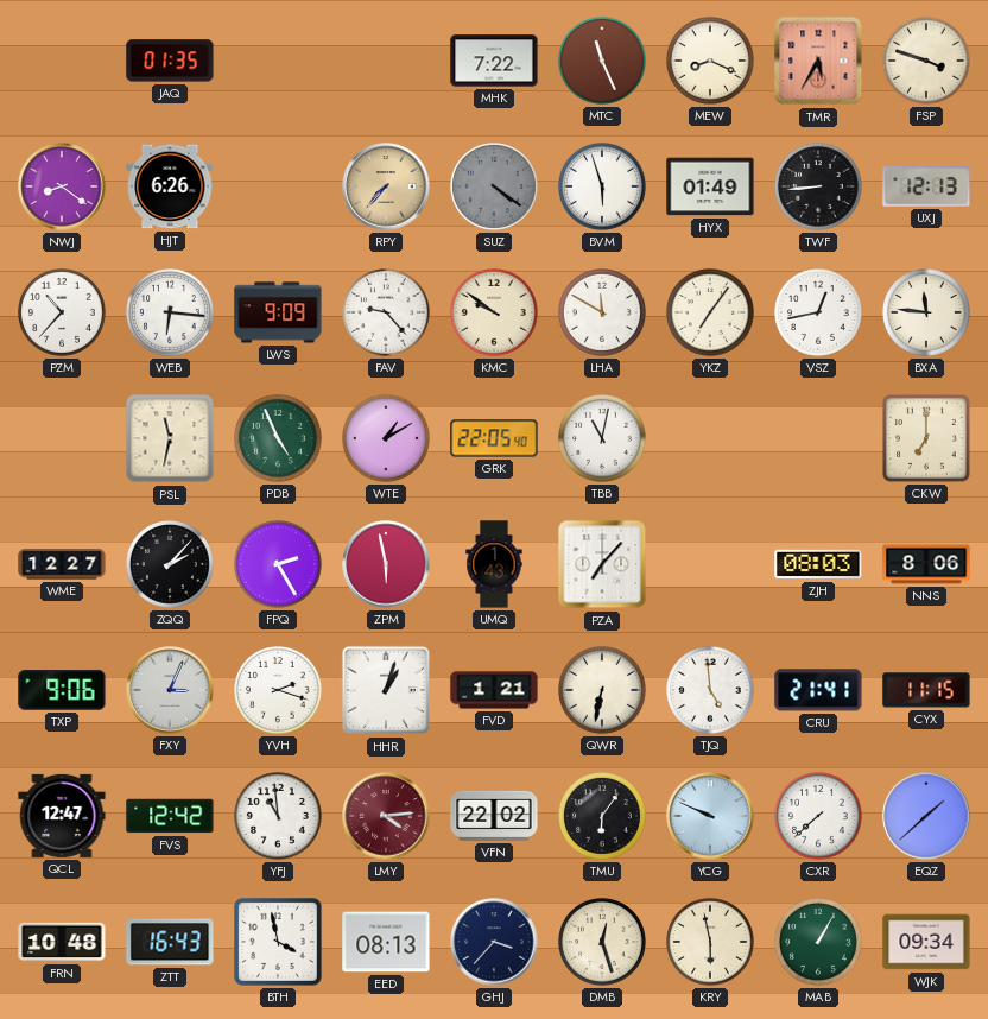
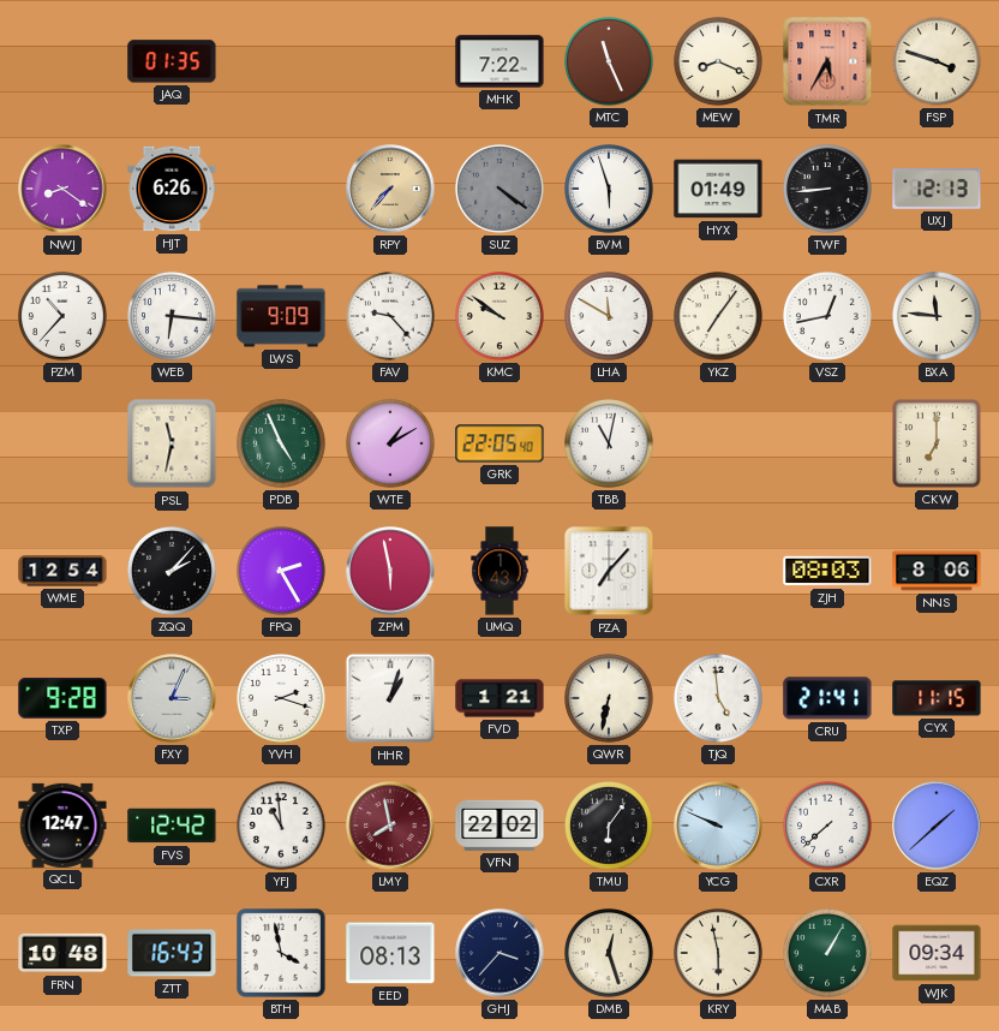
WME: 12:27 -> 12:54 (62, 571)
TXP: 9:06 -> 9:28 (62, 698)
LMY: 4:14 -> 7:58 (390, 826)
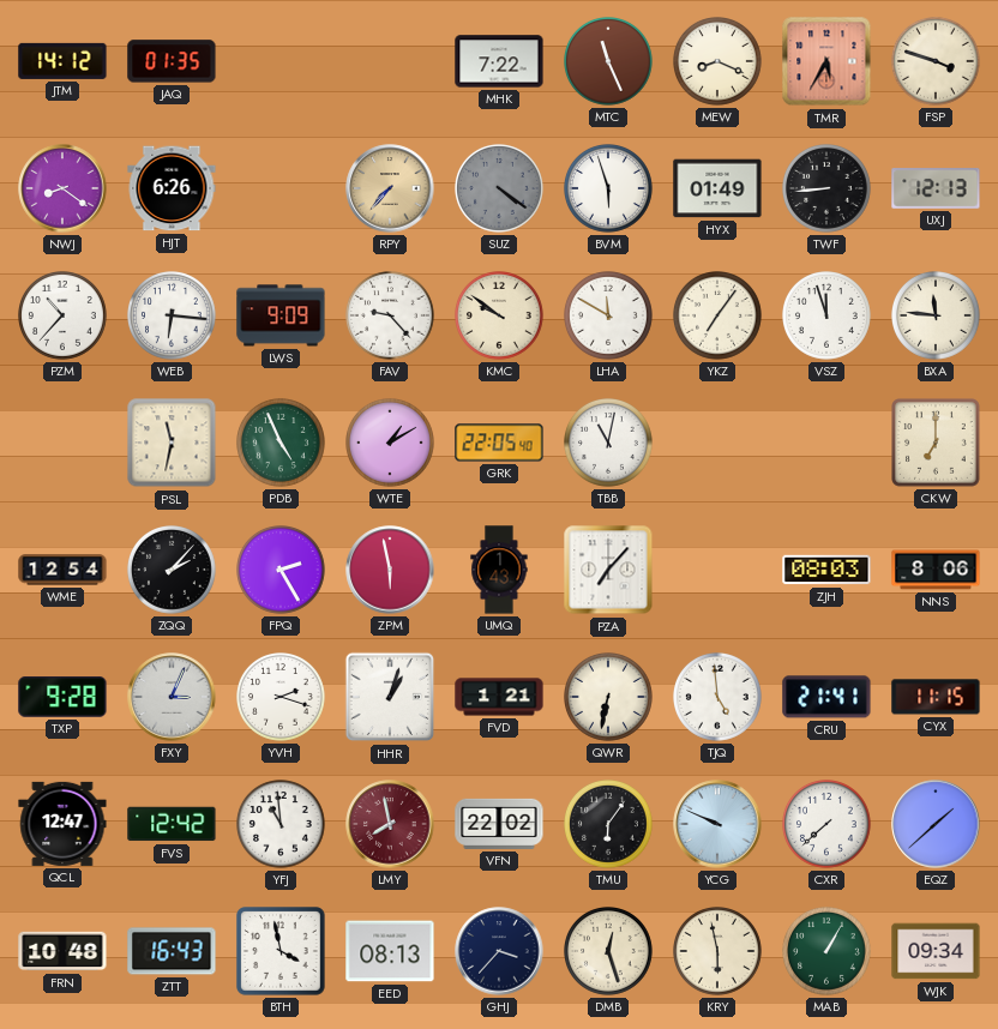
JTM: none -> 14:12 (62, 61)
VSZ: 12:43 -> 11:57 (828, 317)
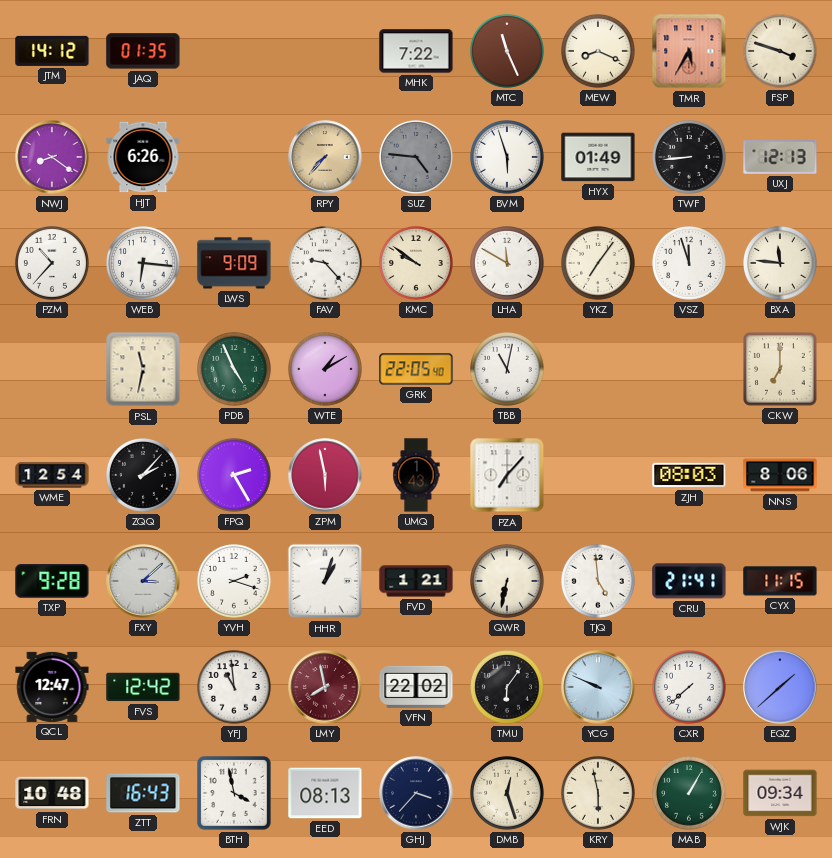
SUZ: 4:21 -> 4:46 (417, 158)
FXY: 3:04 -> 3:08 (143, 581)
